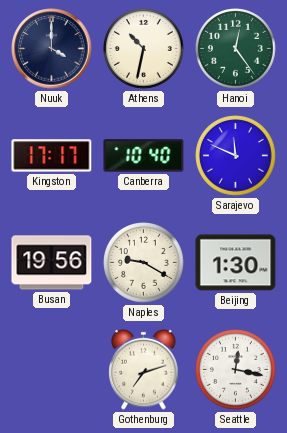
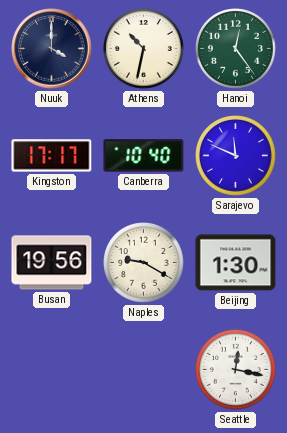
Gothenburg: 7:12 -> none (144, 369)
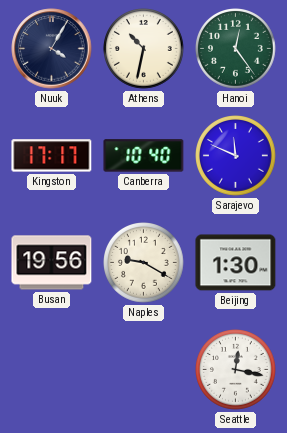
Nuuk: 4:00 -> 4:05 (52, 49)
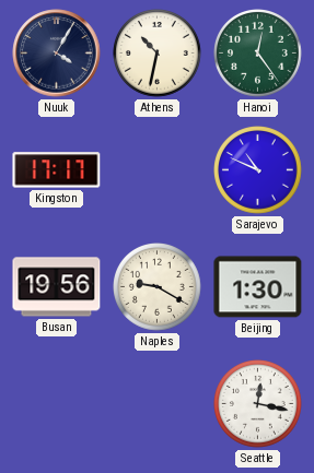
Canberra: 10:40 -> none (144, 156)
Sarajevo: 11:49 -> 10:49 (258, 170)
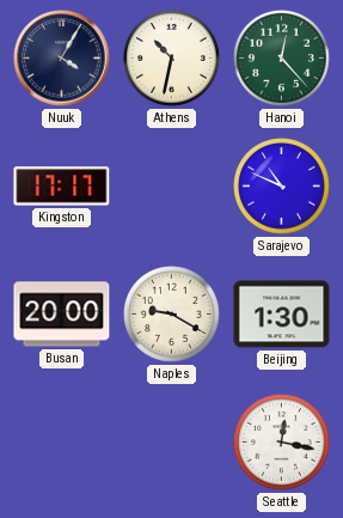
Hanoi: 12:24 -> 12:23 (282, 59)
Busan: 19:56 -> 20:00 (62, 315)
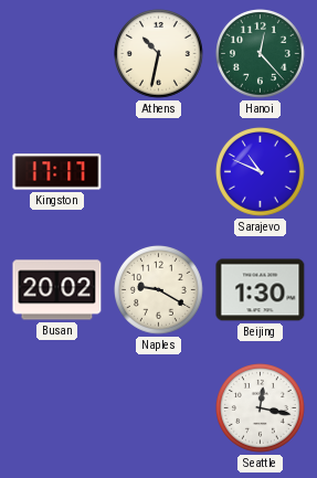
Nuuk: 4:05 -> none (62, 59)
Busan: 20:00 -> 20:02 (57, 290)
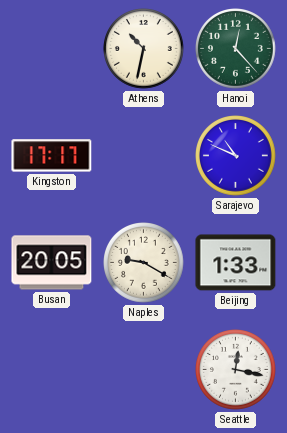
Busan: 20:02 -> 20:05 (52, 263)
Beijing: 1:30 -> 1:33 (236, 263)
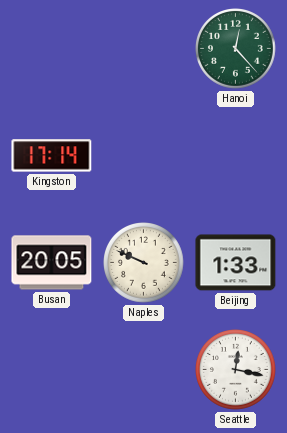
Athens: 10:32 -> none (144, 49)
Kingston: 17:17 -> 17:14 (52, 156)
Sarajevo: 10:49 -> none (236, 156)
Naples: 9:20 -> 9:49 (144, 263)
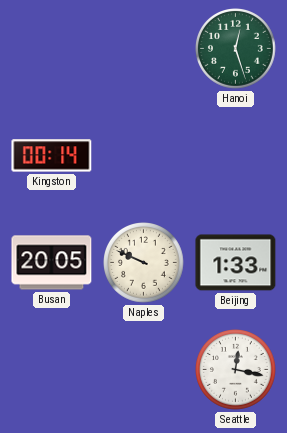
Hanoi: 12:23 -> 12:27 (236, 49)
Kingston: 17:14 -> 00:14 (52, 156)
